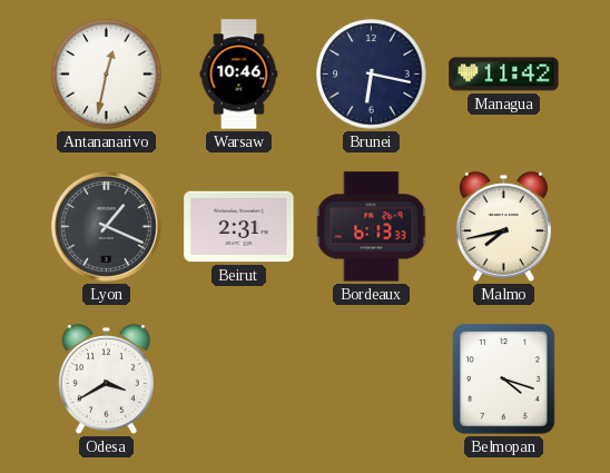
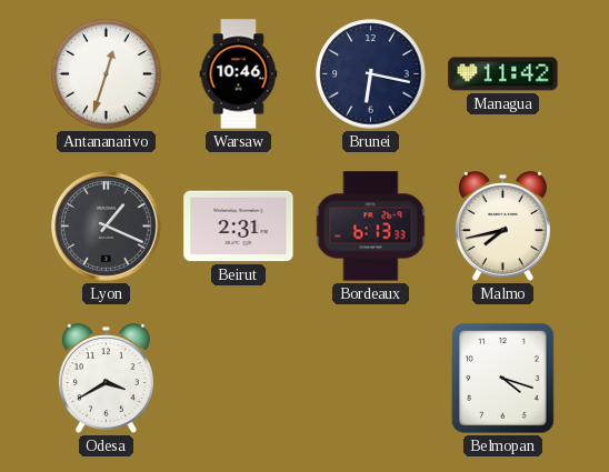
Antananarivo: 12:32 -> 12:33 (107, 74)
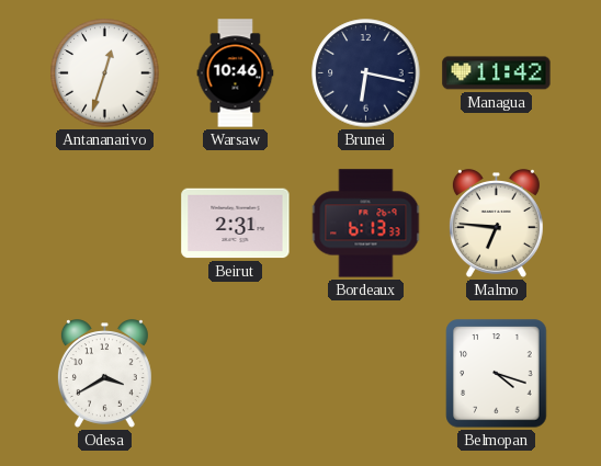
Lyon: 1:19 -> none (107, 227)
Malmo: 7:43 -> 6:46 (496, 224)
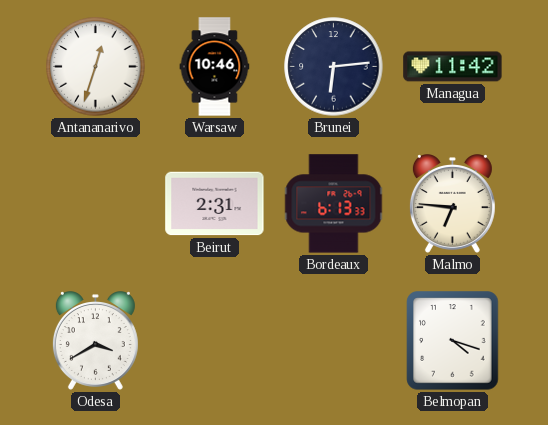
Brunei: 6:17 -> 6:14 (334, 67)
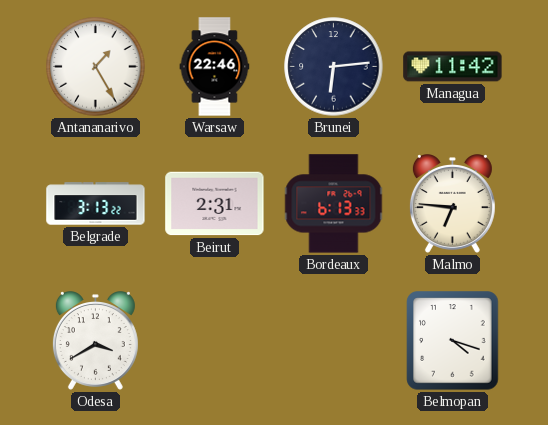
Antananarivo: 12:33 -> 1:25 (96, 67)
Warsaw: 10:46 -> 22:46 (215, 67)
Belgrade: none -> 3:13 (96, 204)
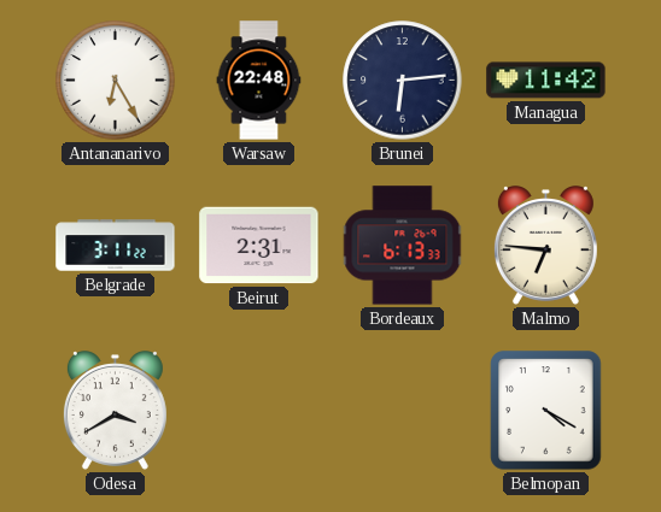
Antananarivo: 1:25 -> 6:25 (116, 81)
Warsaw: 22:46 -> 22:48 (259, 81)
Belgrade: 3:13 -> 3:11 (116, 246)
Belmopan: 4:18 -> 4:20 (546, 411)
